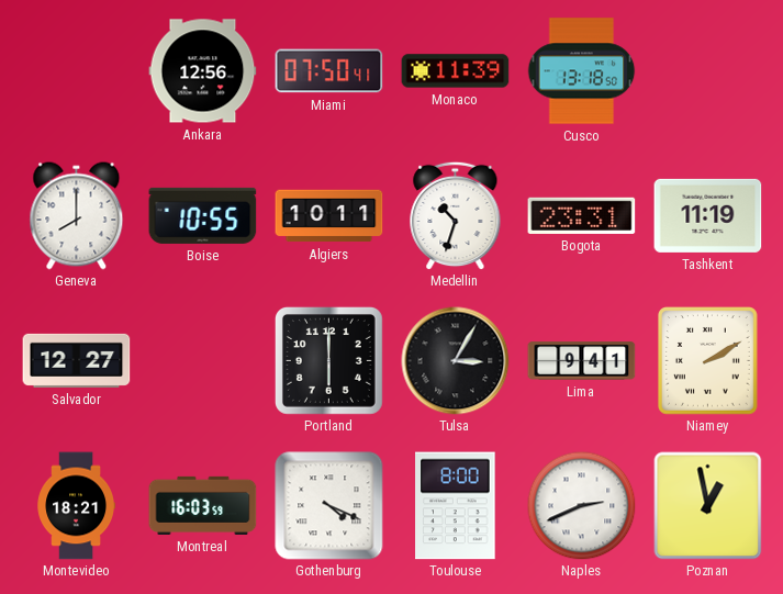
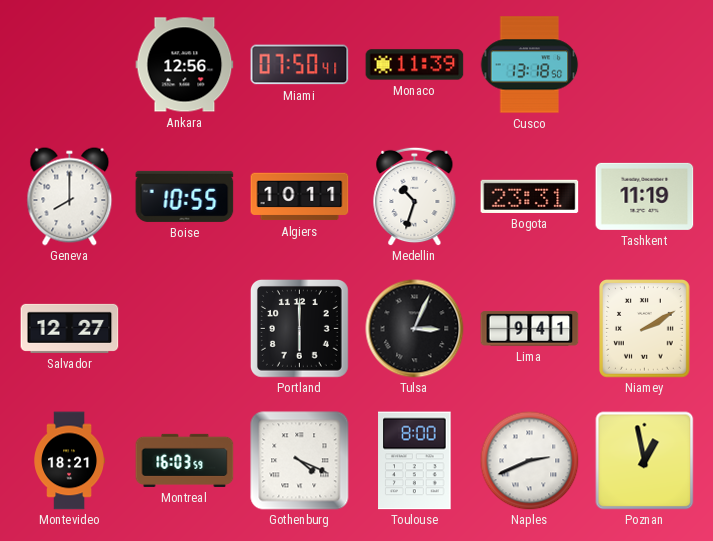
Tulsa: 3:05 -> 3:04 (415, 329)
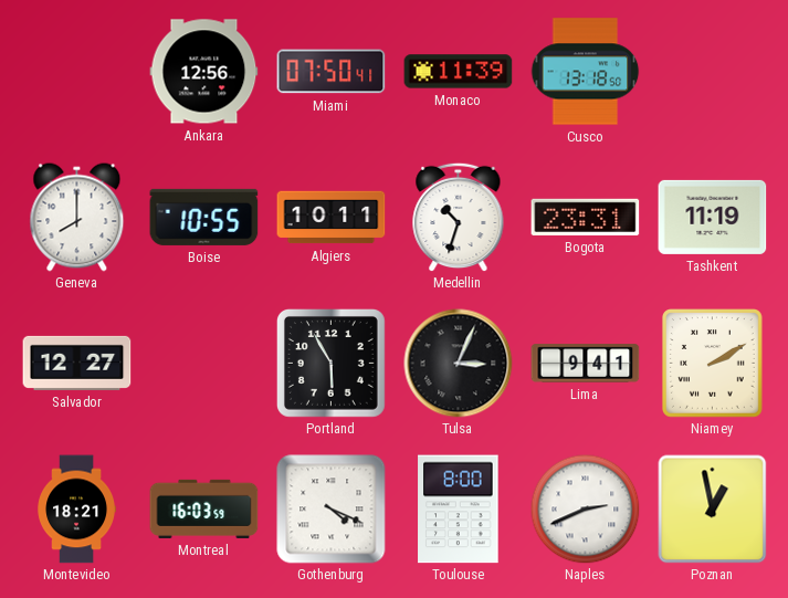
Portland: 6:00 -> 5:55 (330, 363)
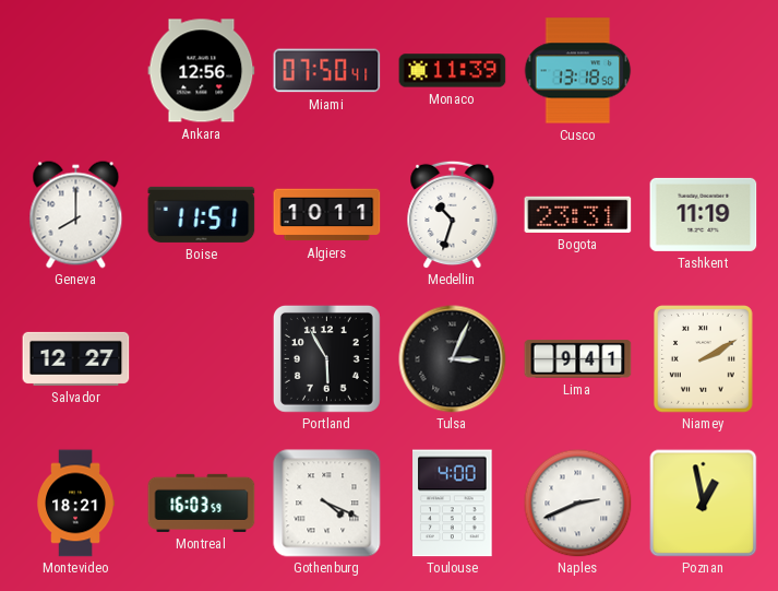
Boise: 10:55 -> 11:51 (202, 214)
Toulouse: 8:00 -> 4:00 (453, 504)
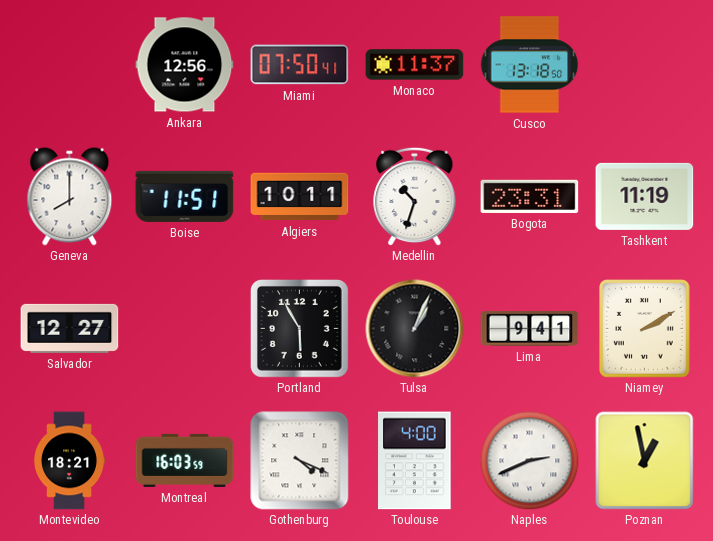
Monaco: 11:39 -> 11:37 (415, 65)
Tulsa: 3:04 -> 1:04 (415, 329)
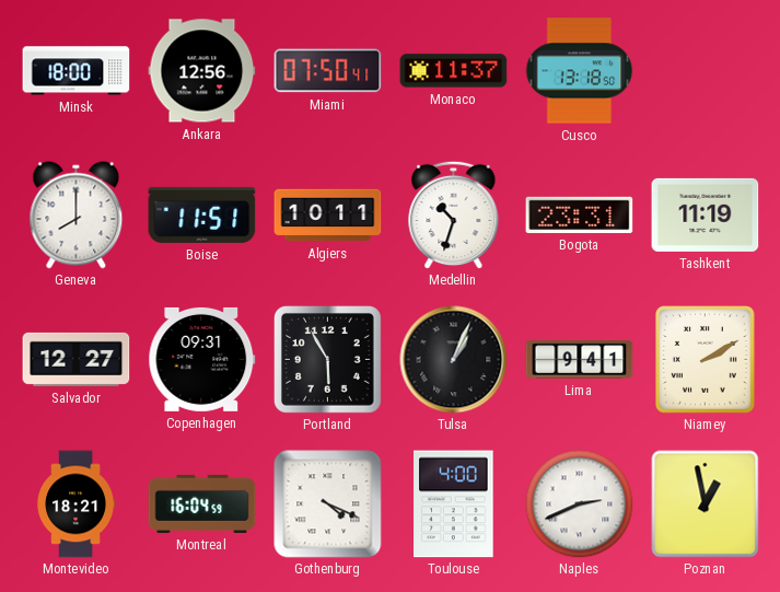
Minsk: none -> 18:00 (77, 71)
Copenhagen: none -> 09:31 (202, 359)
Montreal: 16:03 -> 16:04 (202, 503)
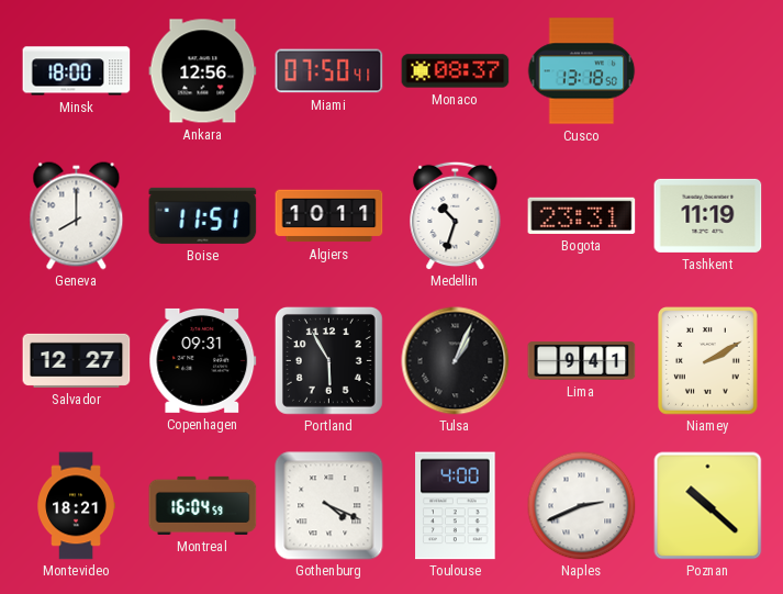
Monaco: 11:37 -> 08:37 (456, 71)
Poznan: 12:58 -> 10:22 (708, 506)
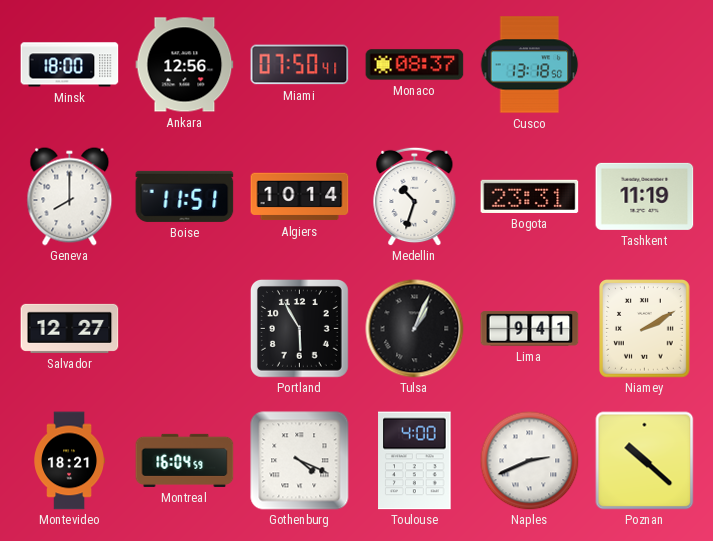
Algiers: 10:11 -> 10:14 (300, 197)
Copenhagen: 09:31 -> none (203, 360)
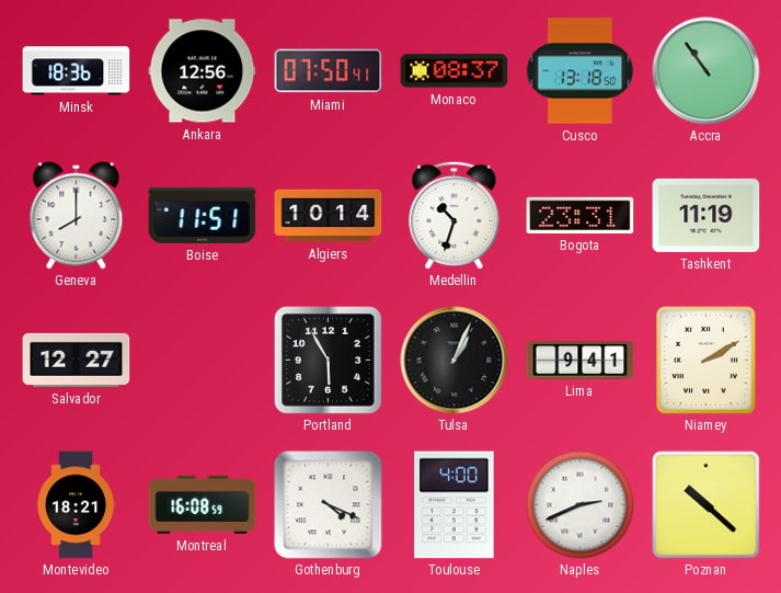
Minsk: 18:00 -> 18:36 (77, 71)
Accra: none -> 10:54 (707, 71)
Montreal: 16:04 -> 16:08 (203, 504)
